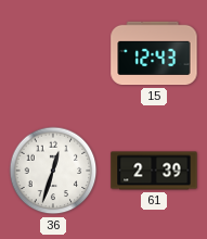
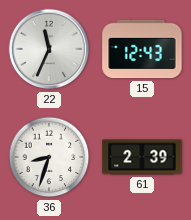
22: none -> 11:34 (49, 49)
36: 12:33 -> 8:33 (49, 157)
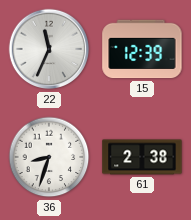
15: 12:43 -> 12:39 (142, 49)
61: 2:39 -> 2:38 (142, 157)
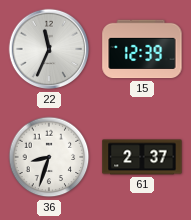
61: 2:38 -> 2:37 (142, 157)
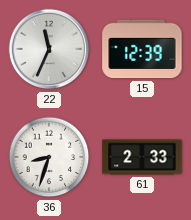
61: 2:37 -> 2:33 (142, 157)
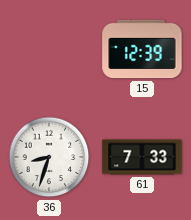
22: 11:34 -> none (49, 49)
61: 2:33 -> 7:33 (142, 157)
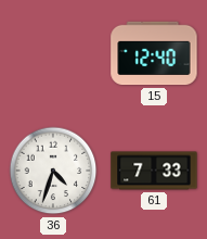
15: 12:39 -> 12:40 (154, 53)
36: 8:33 -> 4:33 (53, 171)
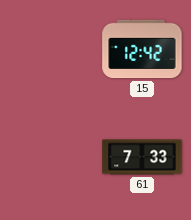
15: 12:40 -> 12:42 (142, 49)
36: 4:33 -> none (53, 171)
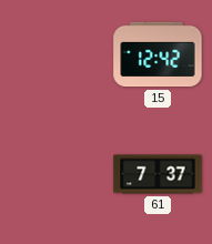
61: 7:33 -> 7:37 (158, 174)
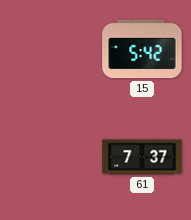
15: 12:42 -> 5:42 (142, 49)
